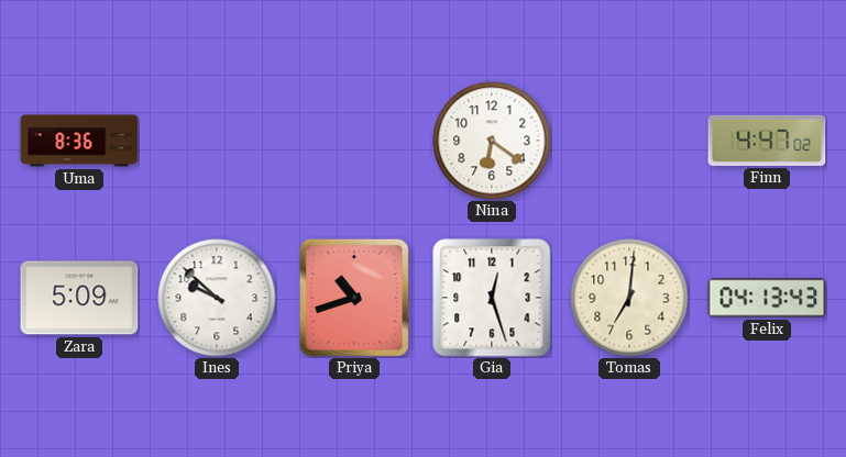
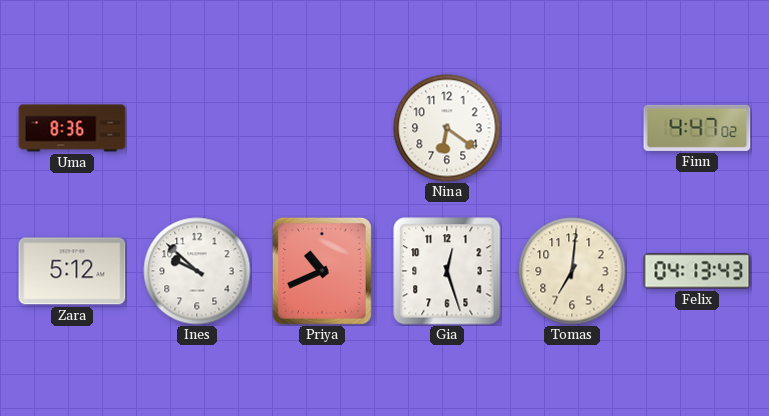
Zara: 5:09 -> 5:12 (72, 271)
Priya: 10:42 -> 10:41 (322, 271)
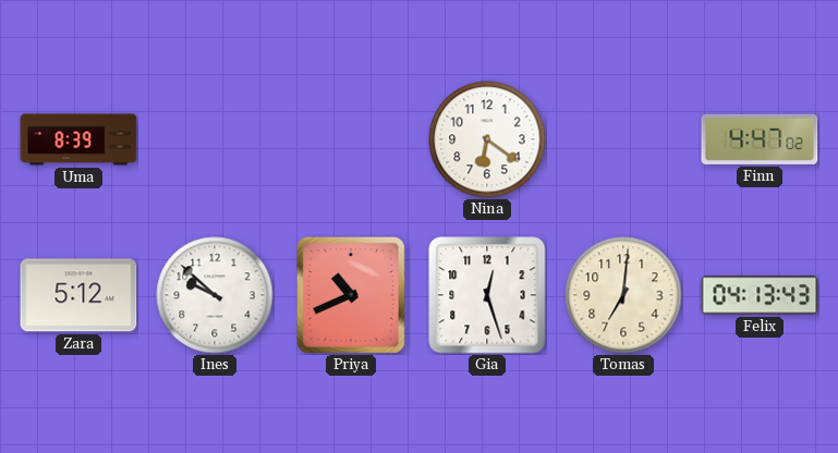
Uma: 8:36 -> 8:39 (78, 139)
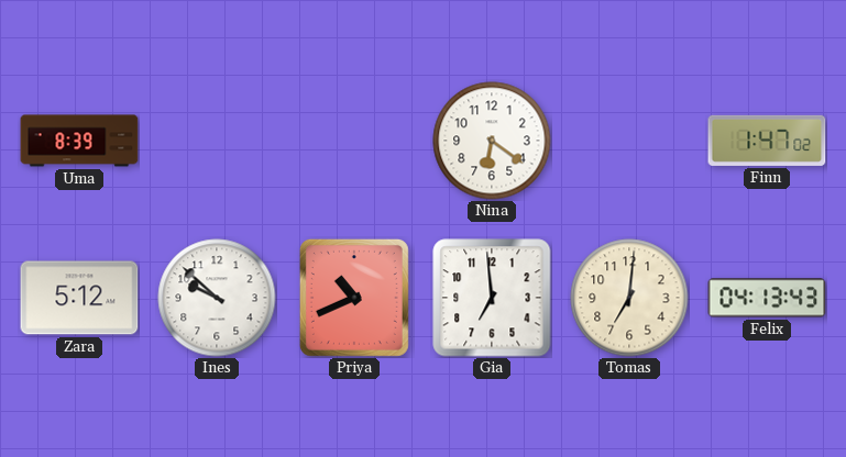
Finn: 4:47 -> 1:47 (767, 141)
Gia: 12:27 -> 6:59 (492, 298)
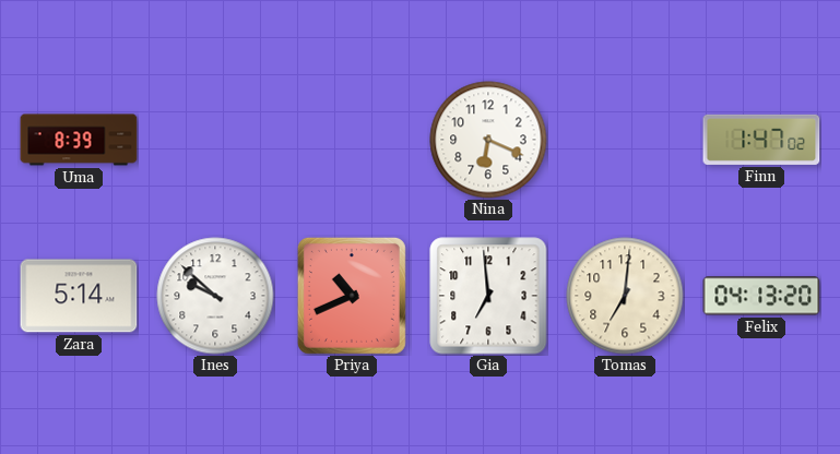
Nina: 6:21 -> 6:19 (488, 140)
Zara: 5:12 -> 5:14 (79, 296)
Felix: 04:13:43 -> 04:13:20 (761, 296)
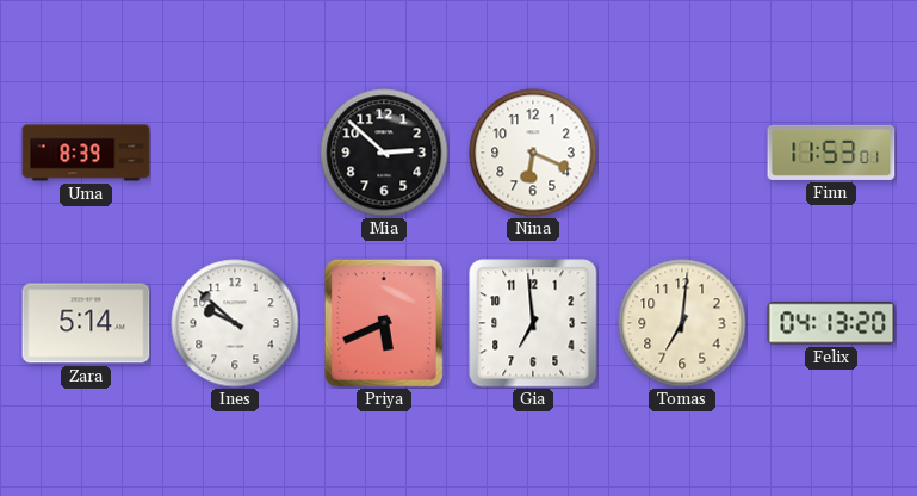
Mia: none -> 2:52 (384, 153)
Finn: 1:47 -> 11:53 (831, 153)
Priya: 10:41 -> 5:41 (384, 323)
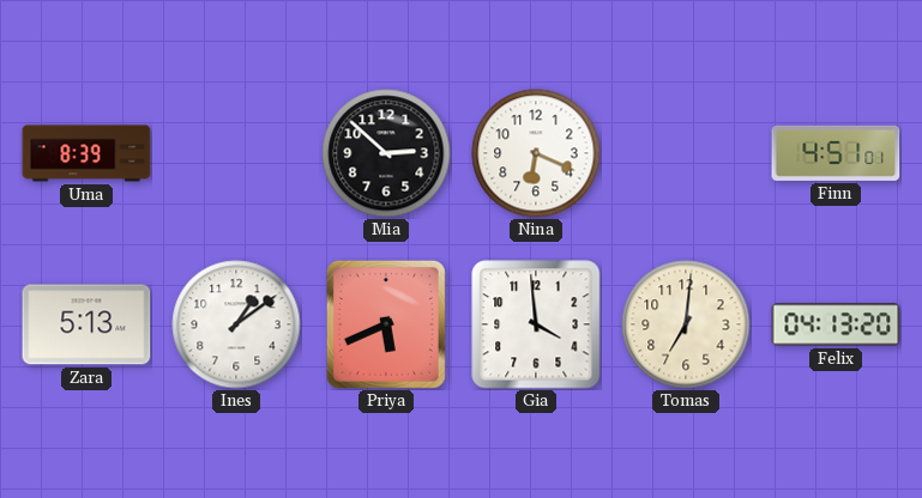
Finn: 11:53 -> 4:51 (836, 153)
Zara: 5:14 -> 5:13 (86, 324)
Ines: 9:52 -> 1:09 (236, 324)
Gia: 6:59 -> 3:59 (536, 324)
